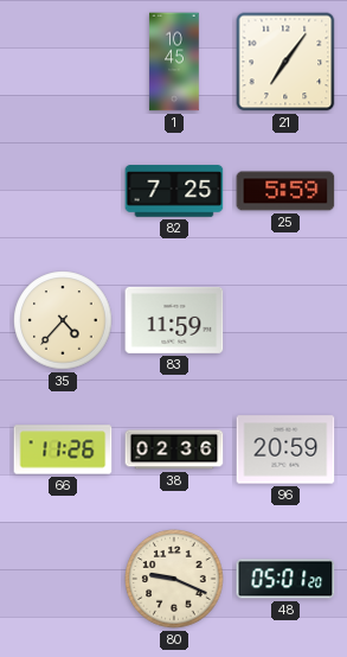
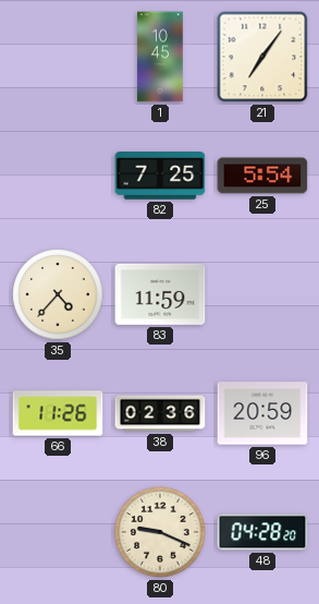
25: 5:59 -> 5:54 (262, 176)
48: 05:01 -> 04:28 (262, 532)
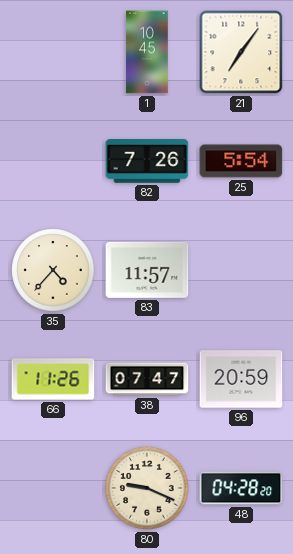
82: 7:25 -> 7:26 (147, 161)
83: 11:59 -> 11:57 (147, 270)
38: 02:36 -> 07:47 (147, 379)
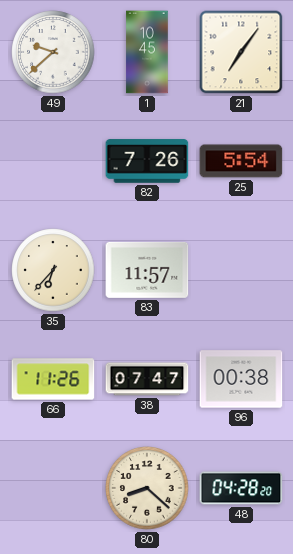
49: none -> 9:38 (53, 52)
35: 4:37 -> 6:37 (53, 270)
96: 20:59 -> 00:38 (241, 379)
80: 9:19 -> 8:22 (147, 488)
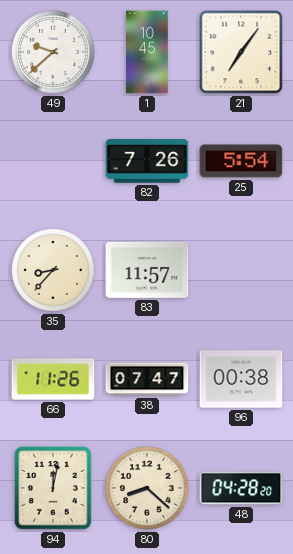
35: 6:37 -> 8:37 (53, 270)
94: none -> 12:02 (53, 488)
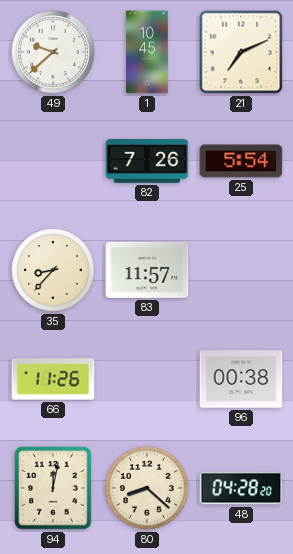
21: 7:06 -> 7:11 (241, 52)
38: 07:47 -> none (147, 379)
